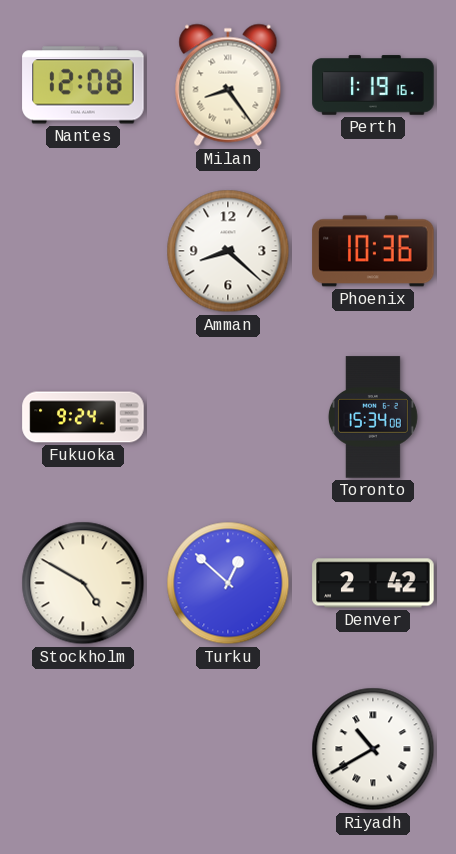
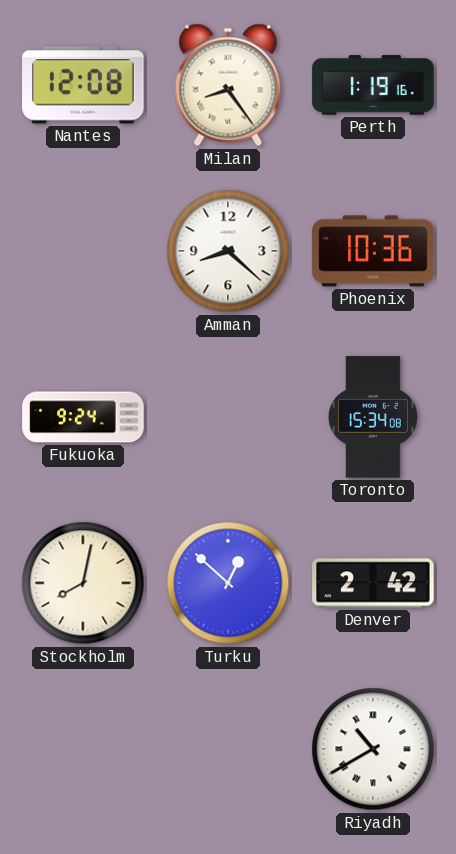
Stockholm: 4:50 -> 8:02 (83, 583)
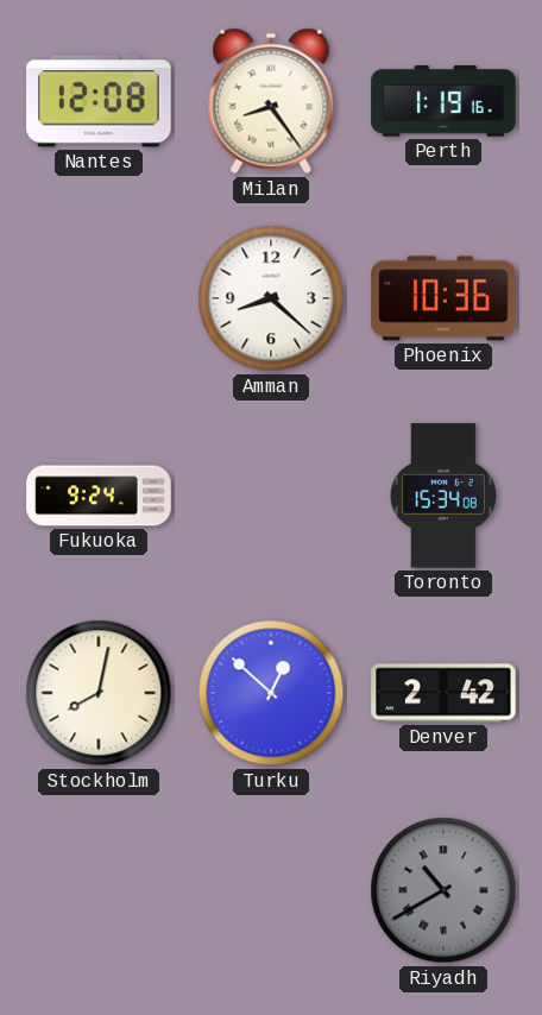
Riyadh dial: white -> grey (443, 890)
